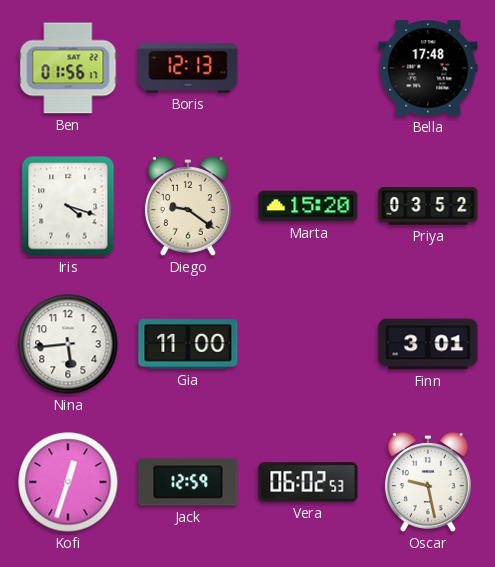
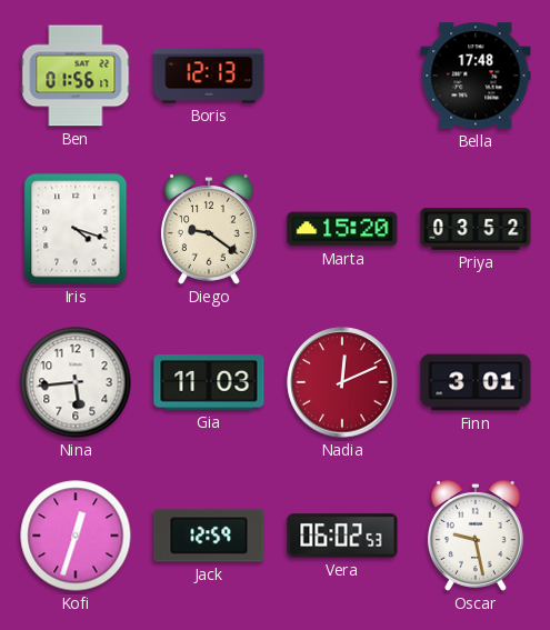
Gia: 11:00 -> 11:03 (209, 382)
Nadia: none -> 12:11 (342, 382)
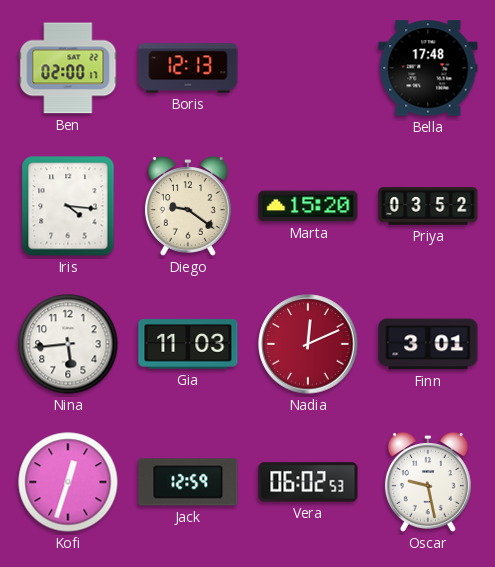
Ben: 01:56 -> 02:00 (68, 68)
Iris: 4:18 -> 4:16 (68, 206)
